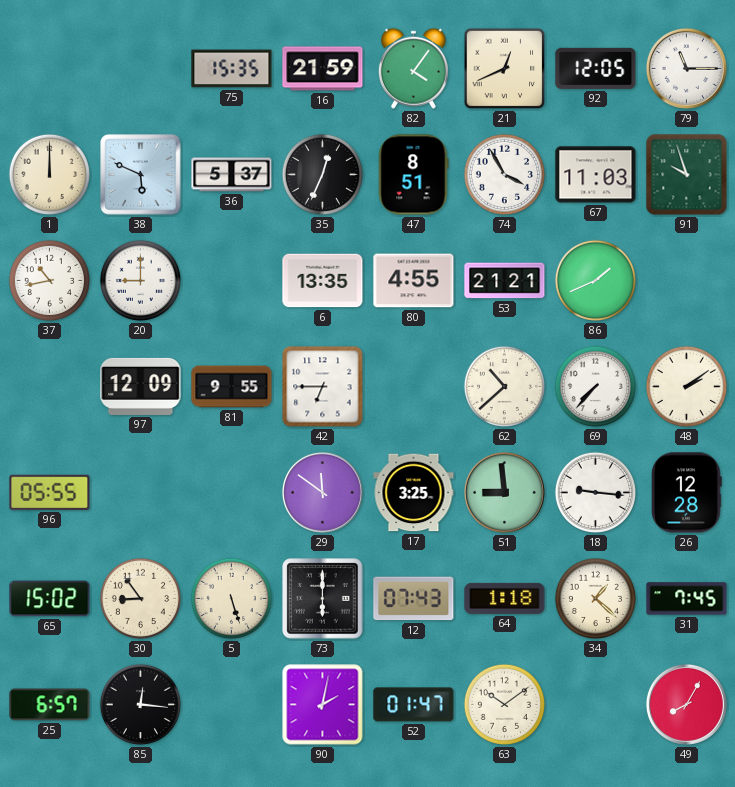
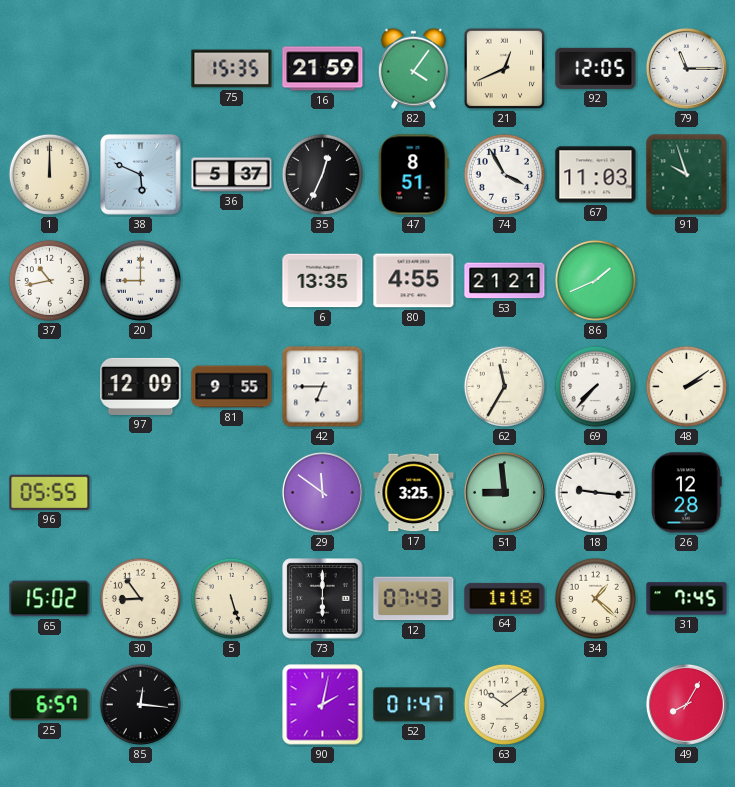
62: 10:38 -> 11:35 (504, 386)
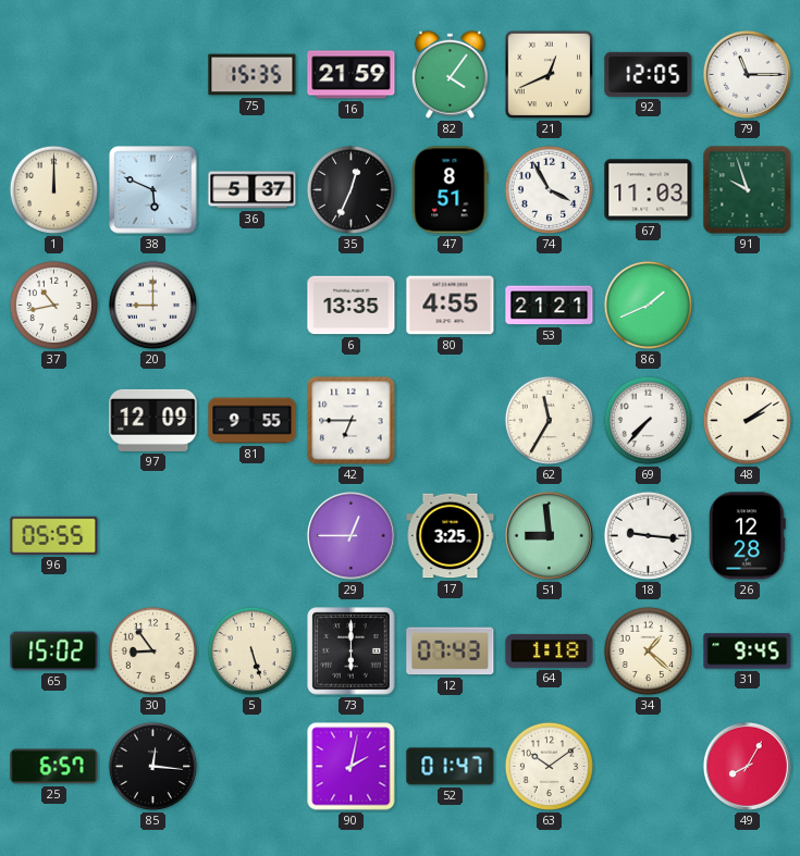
29: 11:51 -> 12:45 (350, 535)
31: 7:45 -> 9:45 (748, 652)
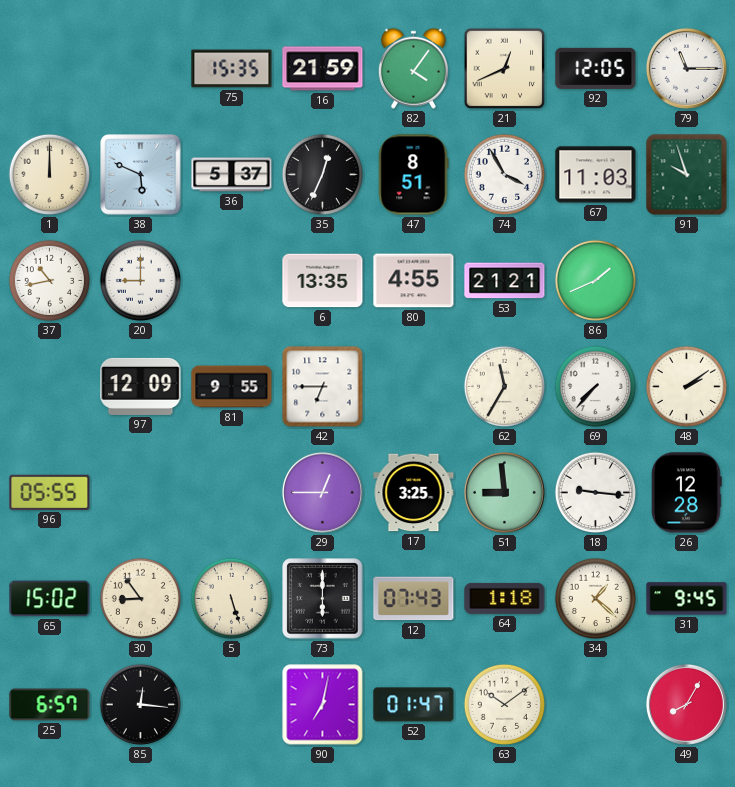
90: 2:02 -> 7:02 (323, 705)
